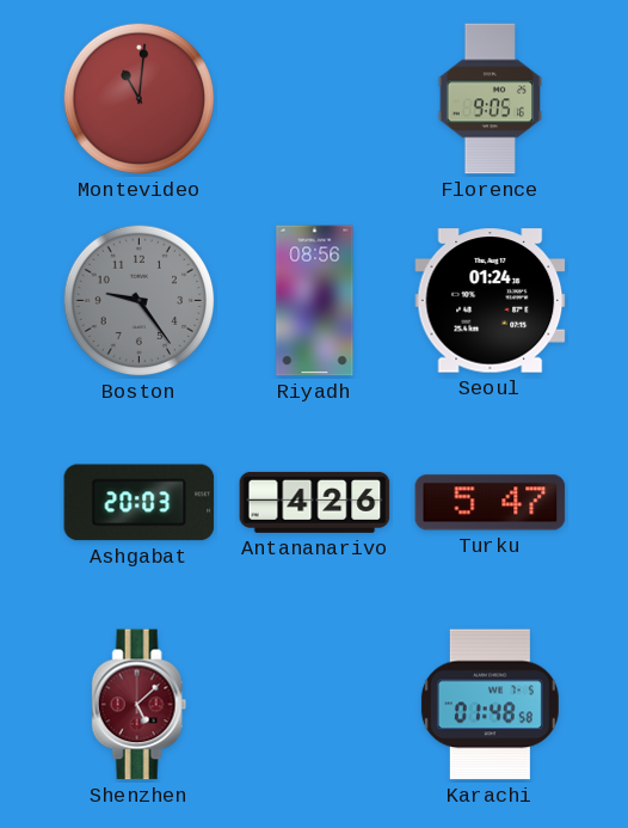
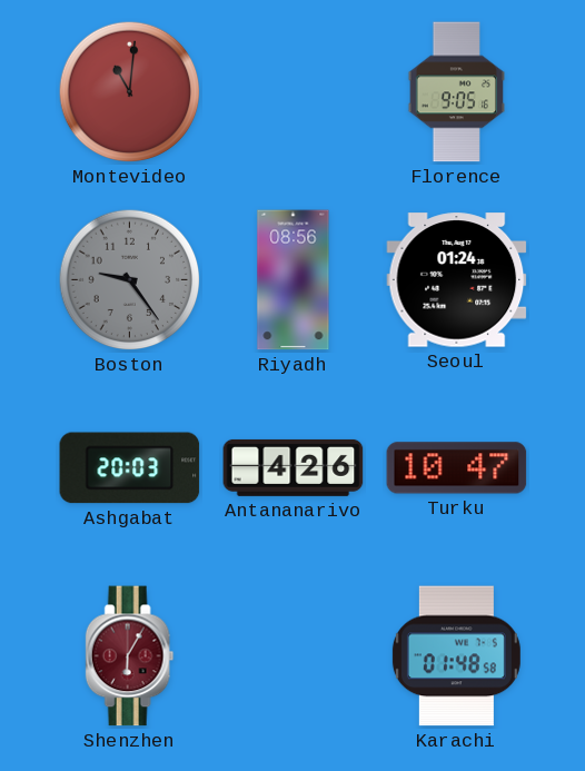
Turku: 5:47 -> 10:47 (457, 468)
Shenzhen: 5:08 -> 6:05 (130, 656)
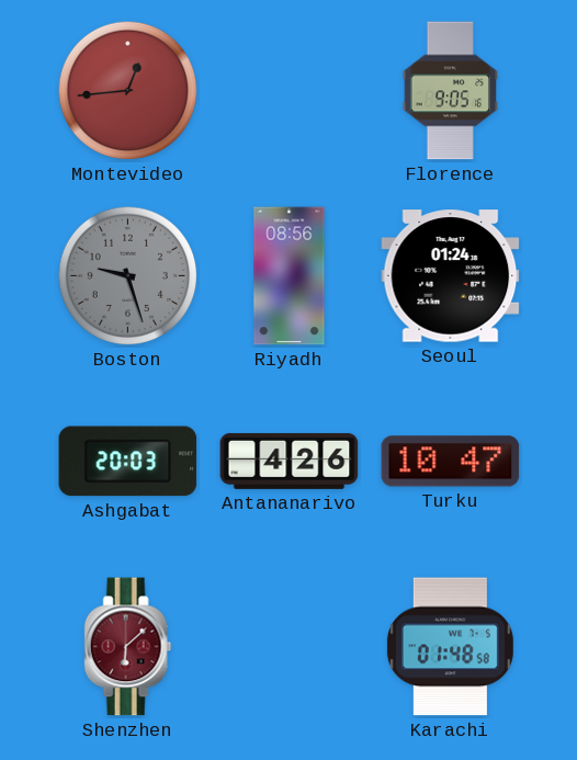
Montevideo: 11:01 -> 12:44 (128, 91)
Boston: 9:24 -> 9:27 (128, 276)
Shenzhen: 6:05 -> 6:08 (128, 647)
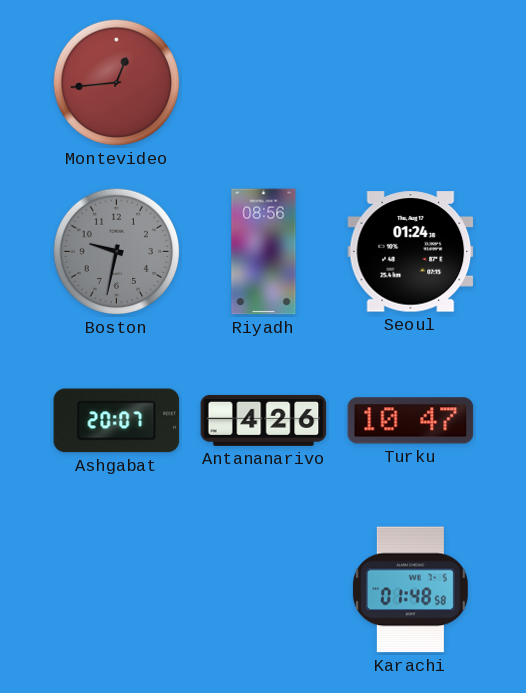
Florence: 9:05 -> none (450, 91)
Boston: 9:27 -> 9:32 (117, 252)
Ashgabat: 20:03 -> 20:07 (117, 421)
Shenzhen: 6:08 -> none (128, 647)
